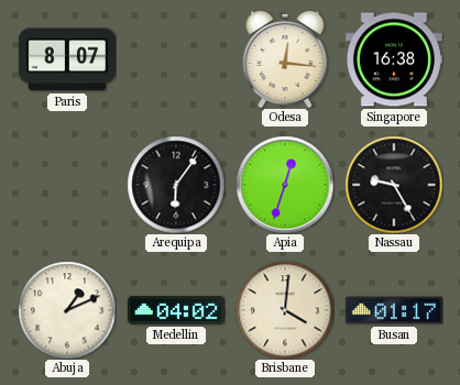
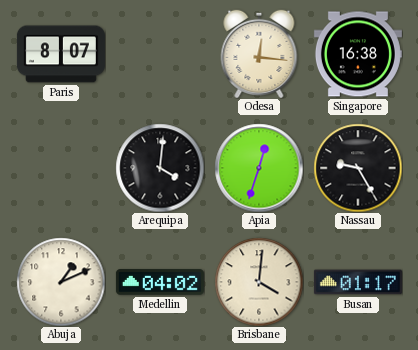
Arequipa: 6:06 -> 4:01 (160, 168)
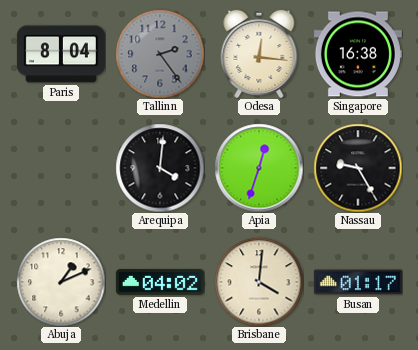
Paris: 8:07 -> 8:04 (61, 54)
Tallinn: none -> 2:24 (160, 54)
